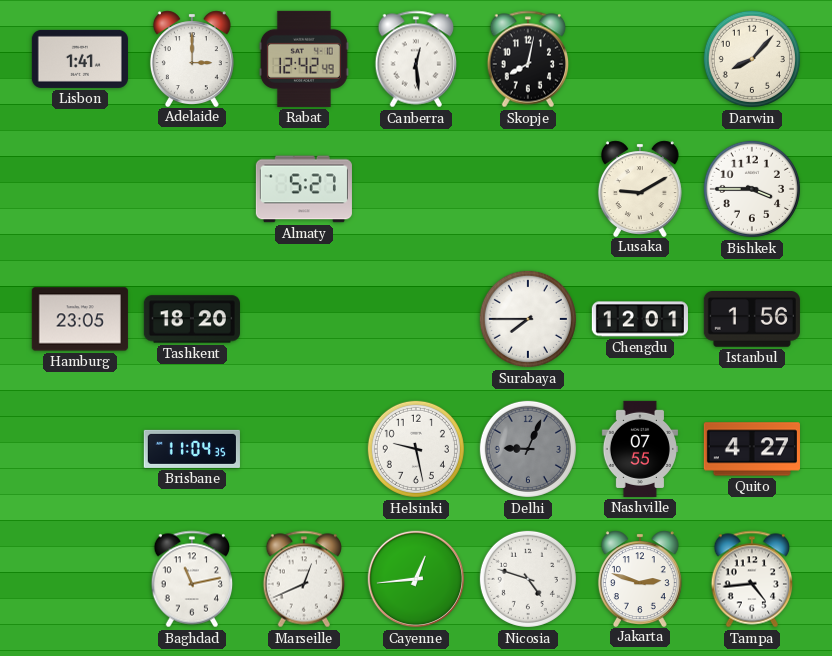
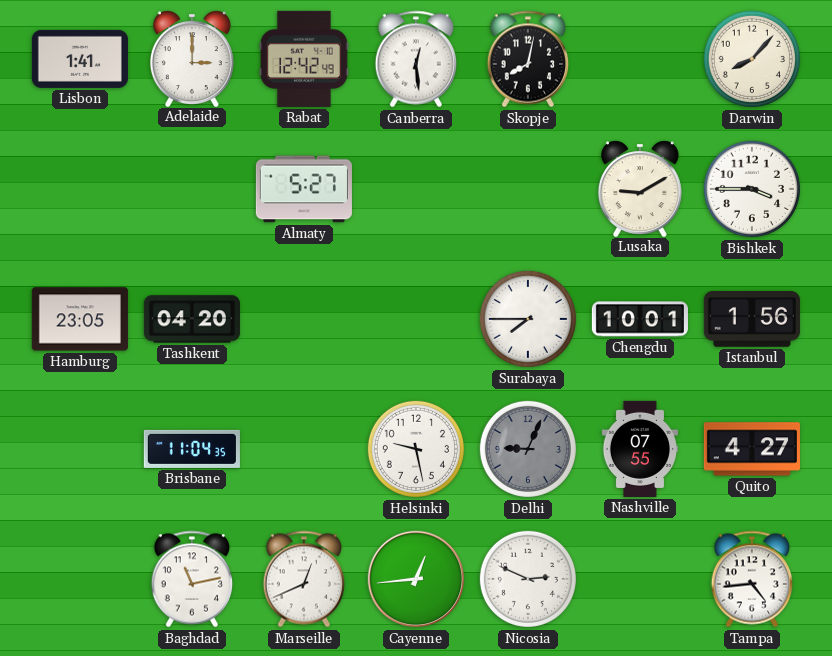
Tashkent: 18:20 -> 04:20 (192, 319)
Chengdu: 12:01 -> 10:01 (640, 319)
Nicosia: 4:48 -> 2:49 (528, 579)
Jakarta: 2:48 -> none (640, 578)
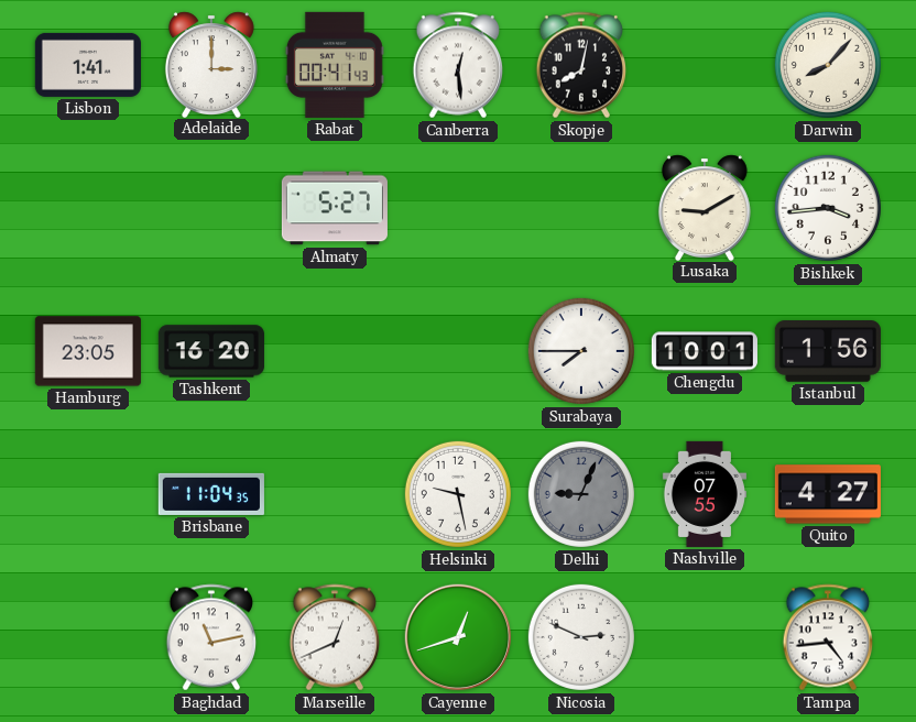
Rabat: 12:42 -> 00:41 (335, 65)
Bishkek: 3:45 -> 3:44 (828, 208)
Tashkent: 04:20 -> 16:20 (211, 351)
Cayenne: 12:44 -> 12:42 (458, 637)
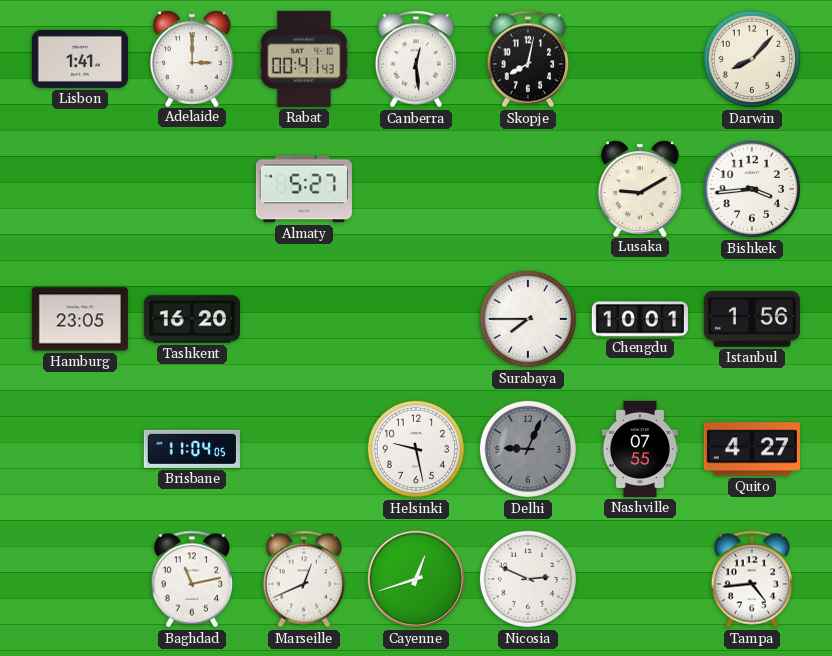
Brisbane: 11:04:35 -> 11:04:05 (192, 449)
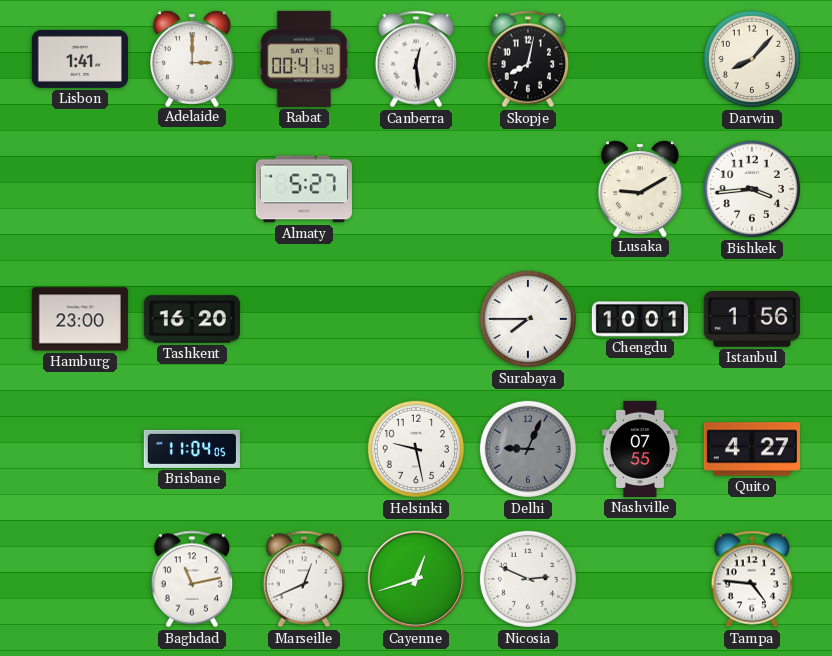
Hamburg: 23:05 -> 23:00 (80, 319)
Tampa: 4:44 -> 4:46 (752, 579)
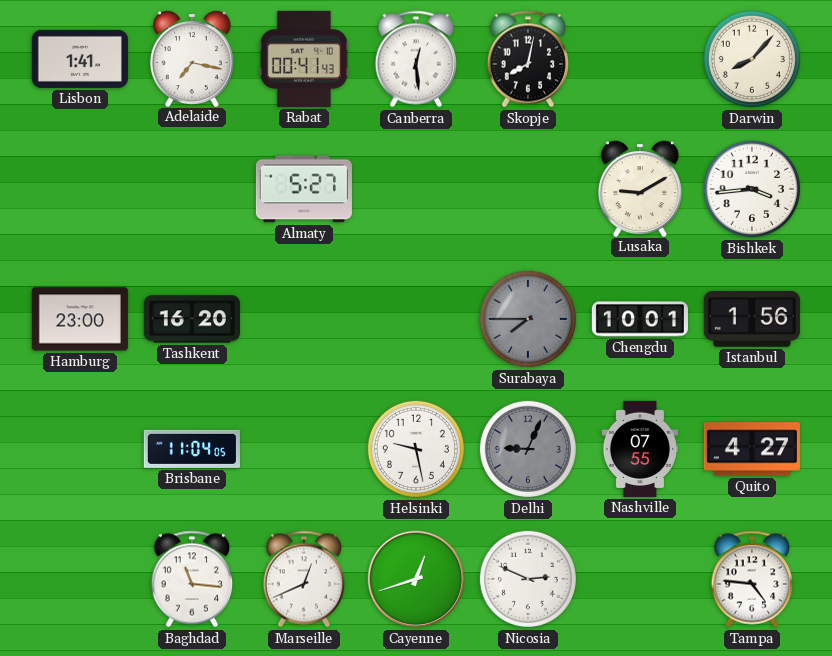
Adelaide: 3:00 -> 7:17 (192, 58)
Surabaya dial: white -> grey (528, 319)
Baghdad: 11:13 -> 11:16 (192, 579)
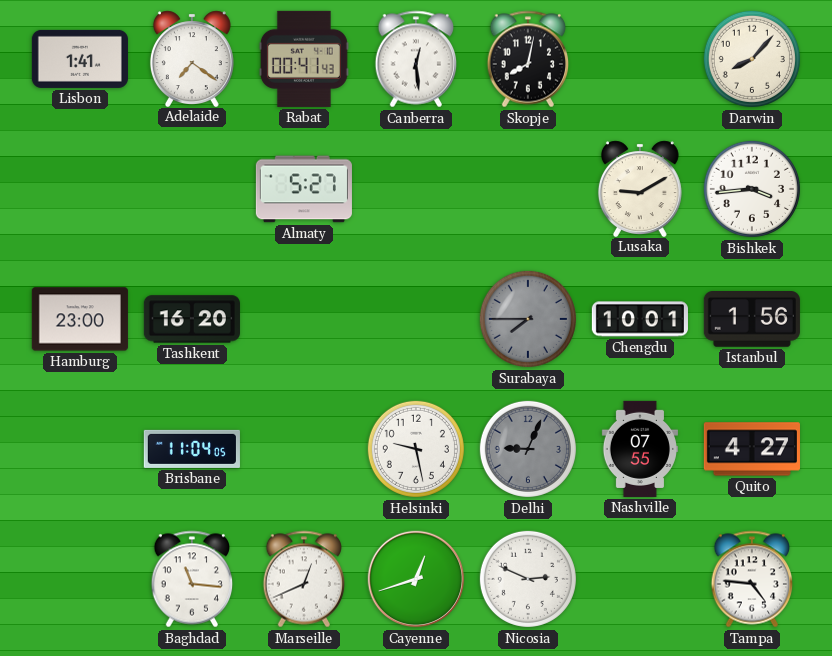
Adelaide: 7:17 -> 7:21 (192, 58)
